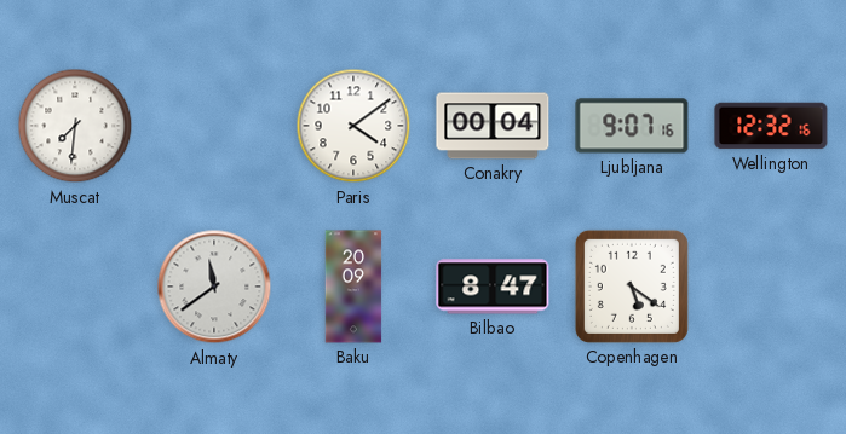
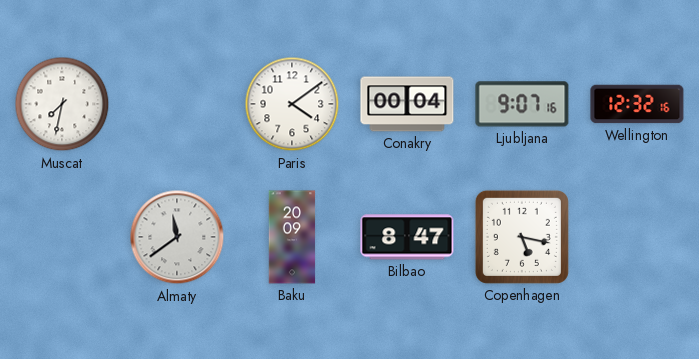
Muscat: 7:31 -> 7:32 (62, 104)
Copenhagen: 5:21 -> 5:17 (522, 237)
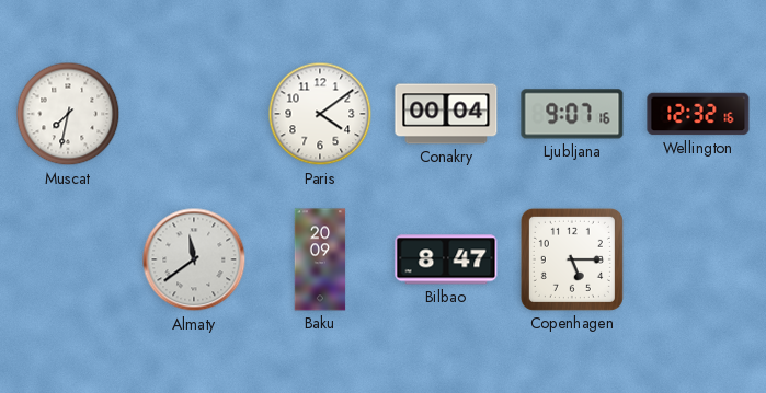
Copenhagen: 5:17 -> 5:15 (572, 259)
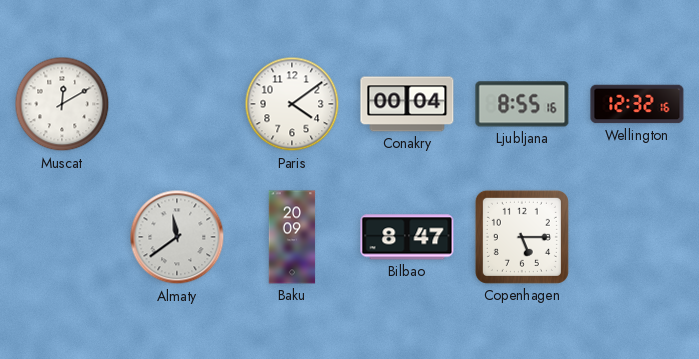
Muscat: 7:32 -> 12:10 (62, 104)
Ljubljana: 9:07 -> 8:55 (522, 104)
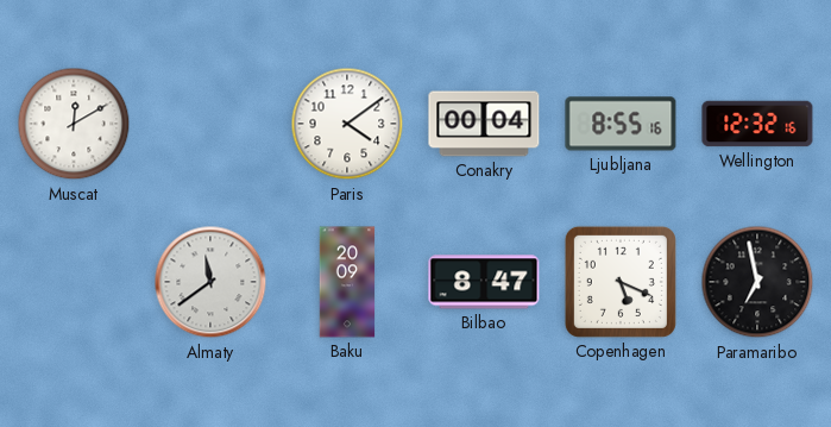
Copenhagen: 5:15 -> 5:19 (621, 282)
Paramaribo: none -> 6:58 (757, 282)
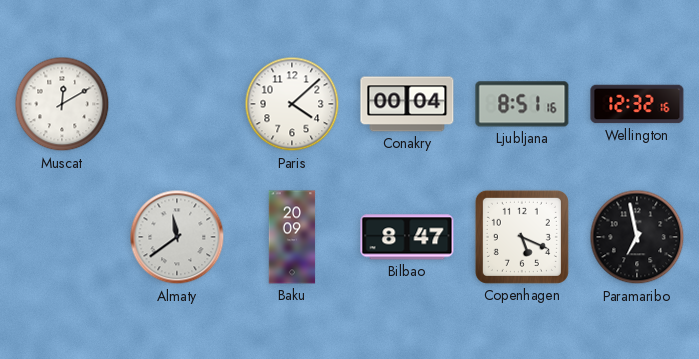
Paris: 4:09 -> 4:08 (292, 104)
Ljubljana: 8:55 -> 8:51 (522, 104)
